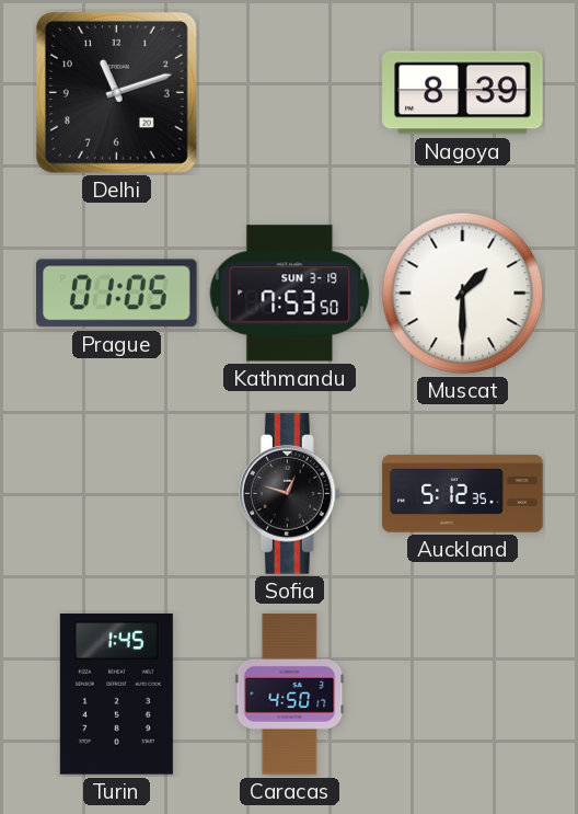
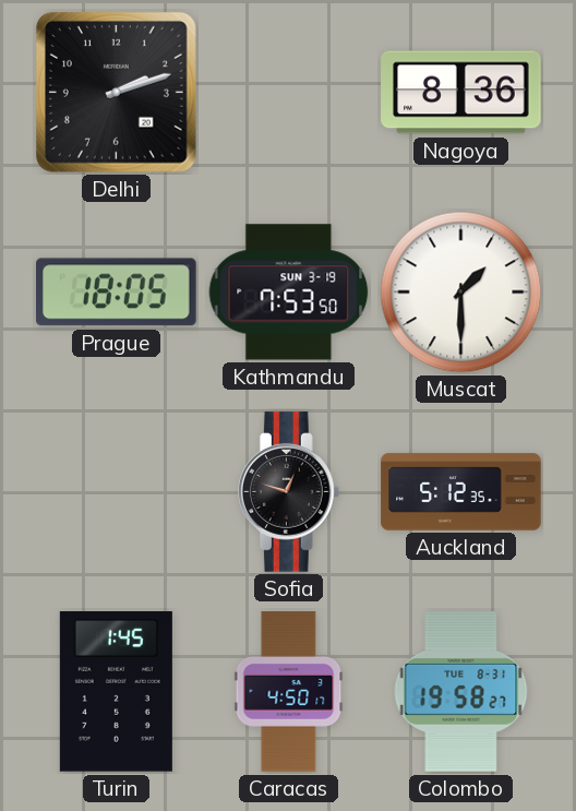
Delhi: 11:12 -> 2:12 (116, 92)
Nagoya: 8:39 -> 8:36 (461, 93)
Prague: 01:05 -> 18:05 (117, 293)
Colombo: none -> 19:58 (461, 692)
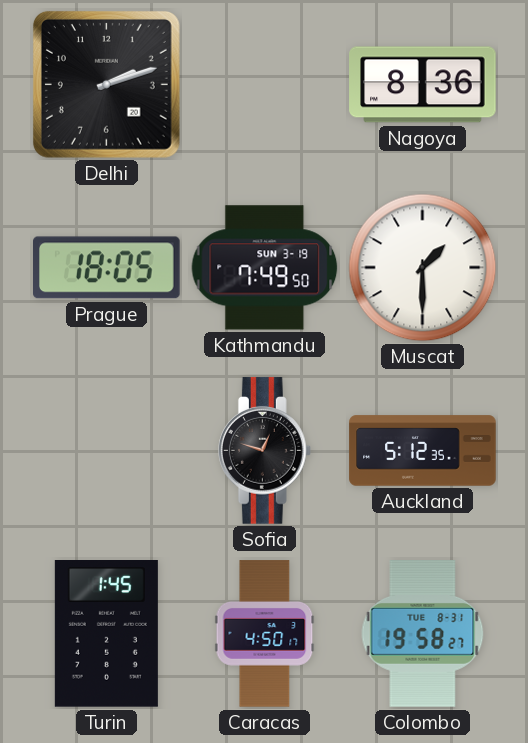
Kathmandu: 7:53 -> 7:49 (265, 268)
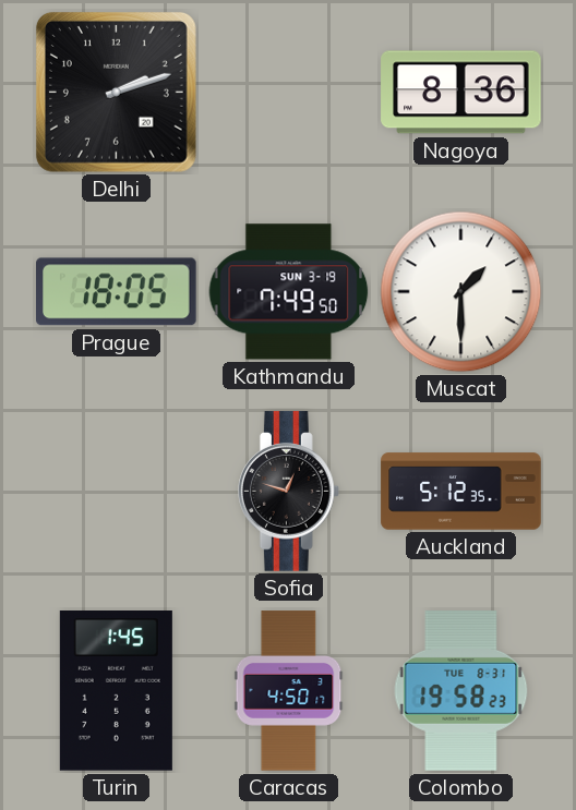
Colombo: 19:58:27 -> 19:58:23 (461, 691)
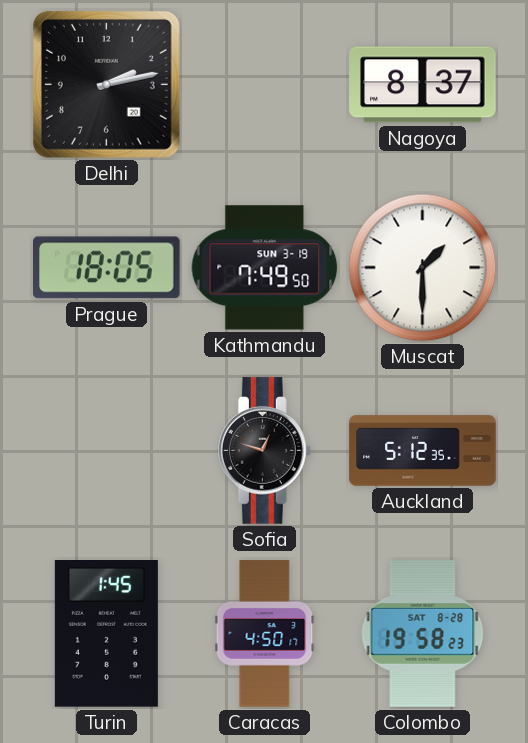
Delhi: 2:12 -> 2:13 (106, 84)
Nagoya: 8:36 -> 8:37 (423, 85)
Colombo date: TUE 8-31 -> SAT 8-28 (423, 634)
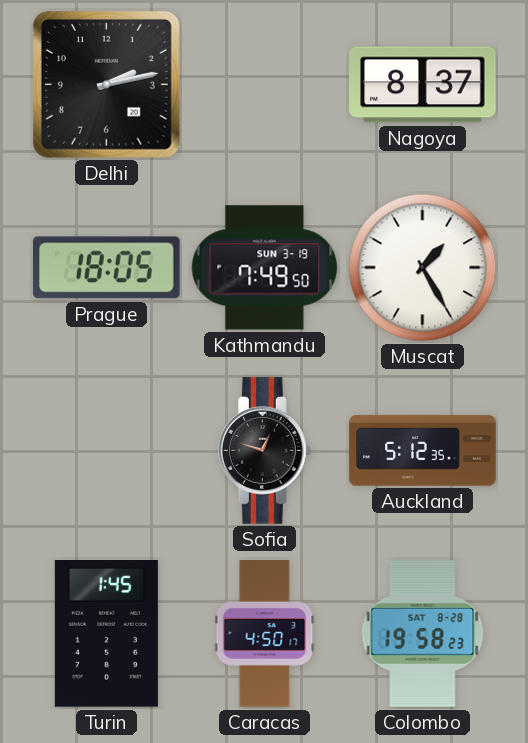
Muscat: 1:30 -> 1:25 (423, 268)
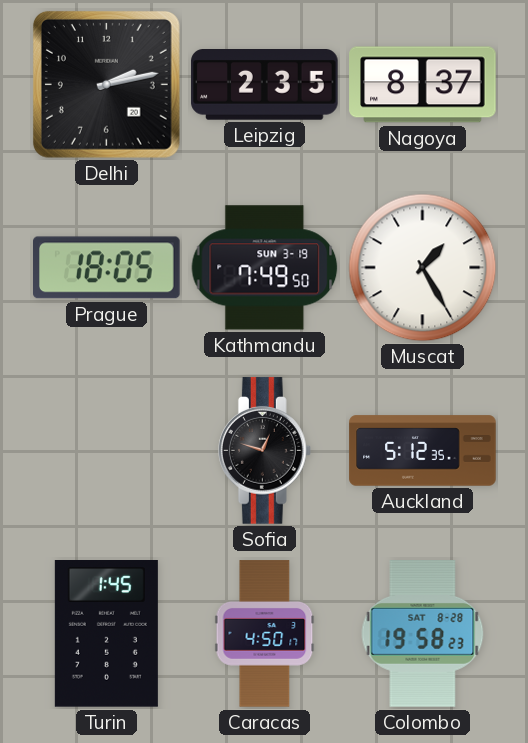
Leipzig: none -> 2:35 (265, 85)
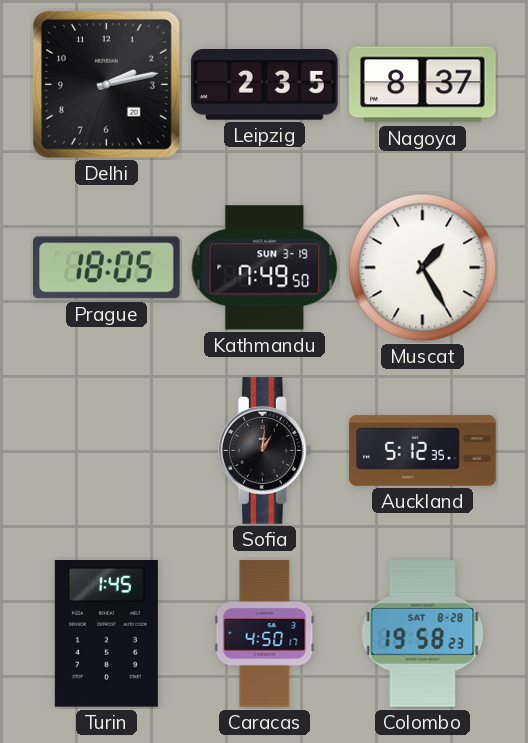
Sofia: 12:48 -> 1:01 (264, 451)
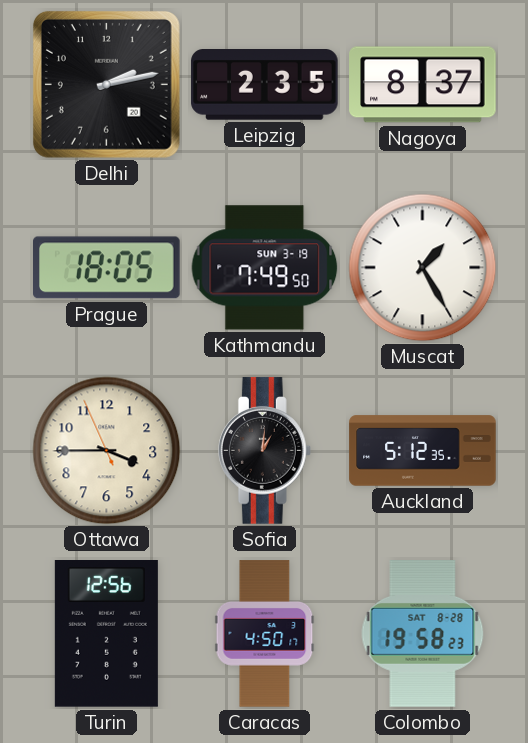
Ottawa: none -> 3:44 (107, 451)
Turin: 1:45 -> 12:56 (106, 634)
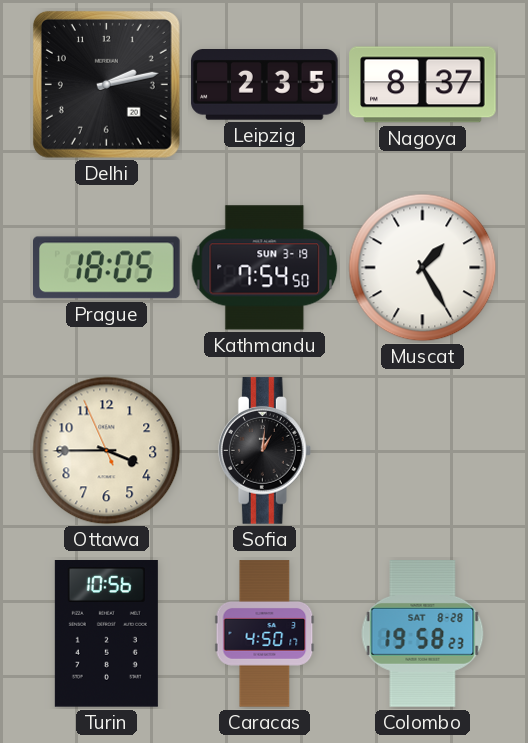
Kathmandu: 7:49 -> 7:54 (265, 268)
Auckland: 5:12 -> none (423, 451)
Turin: 12:56 -> 10:56 (106, 634)
